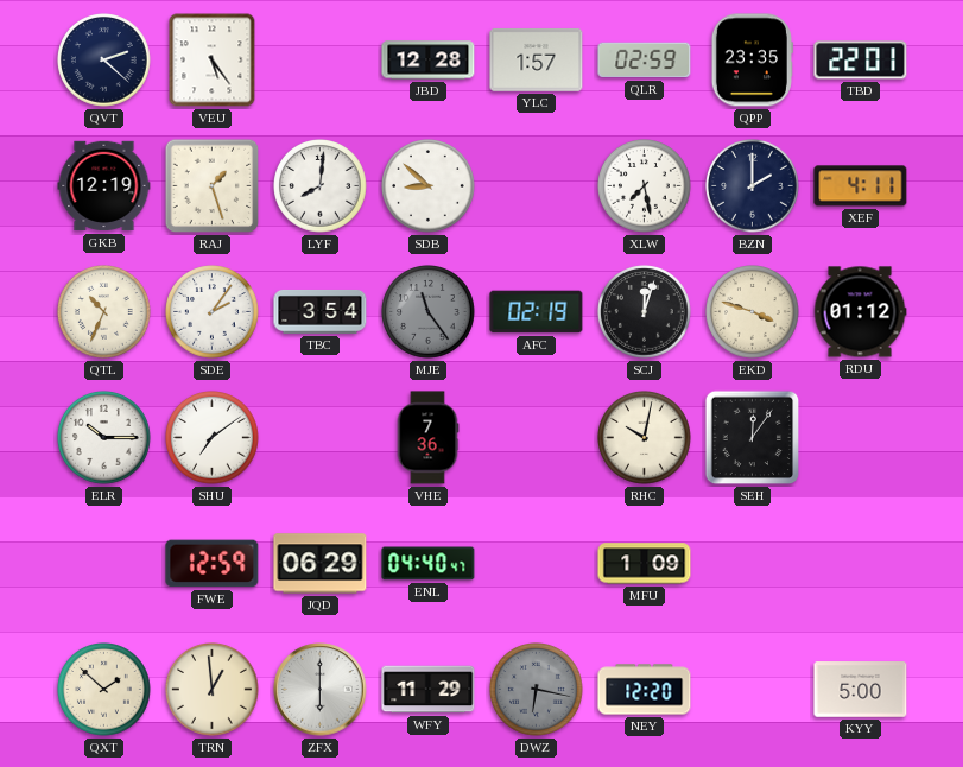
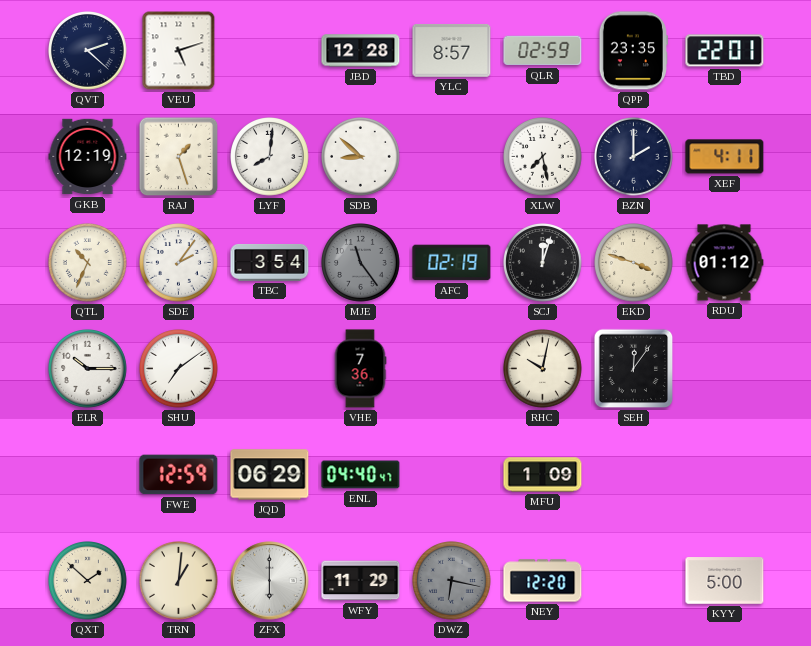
VEU: 5:24 -> 5:12 (179, 51)
YLC: 1:57 -> 8:57 (452, 50)
TRN: 12:59 -> 1:01 (179, 581)
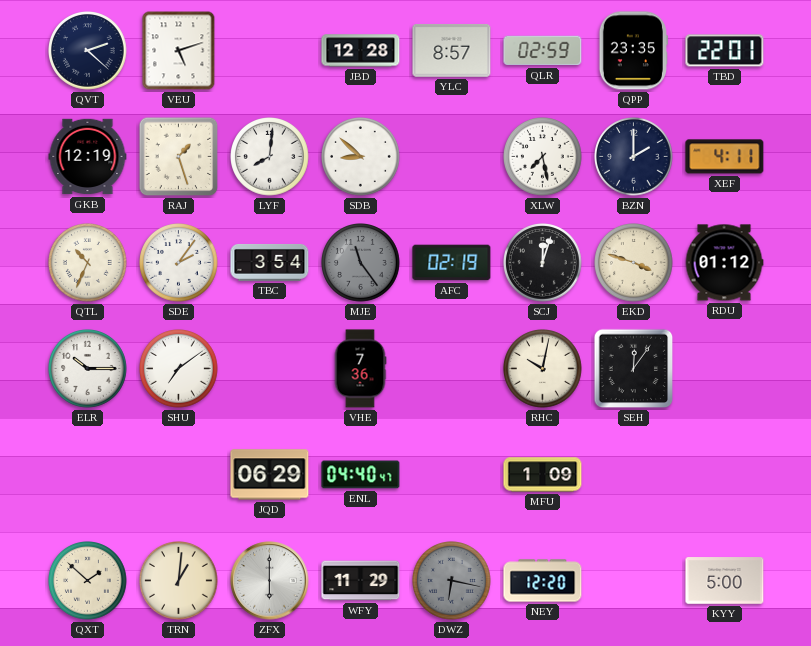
FWE: 12:59 -> none (179, 475)
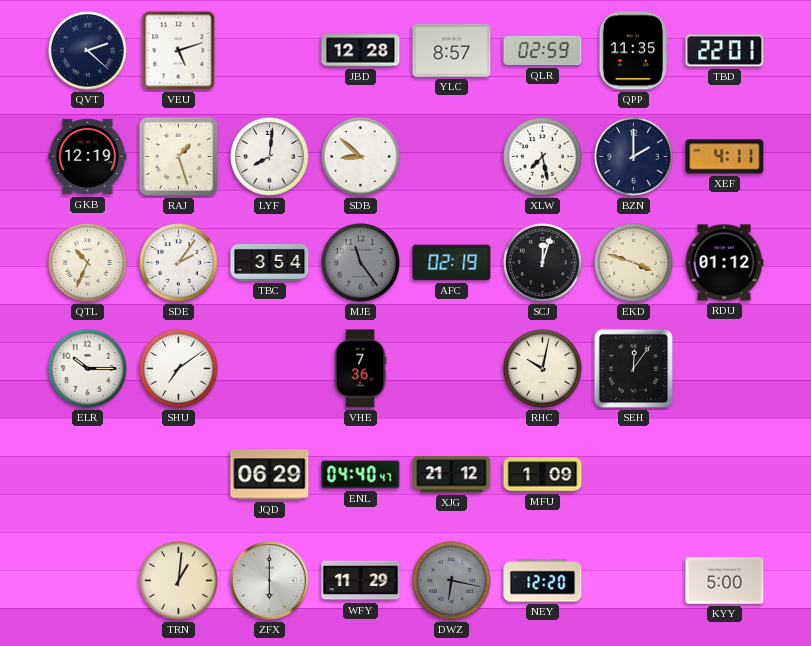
QPP: 23:35 -> 11:35 (633, 51)
XJG: none -> 21:12 (452, 475)
QXT: 1:52 -> none (88, 581)
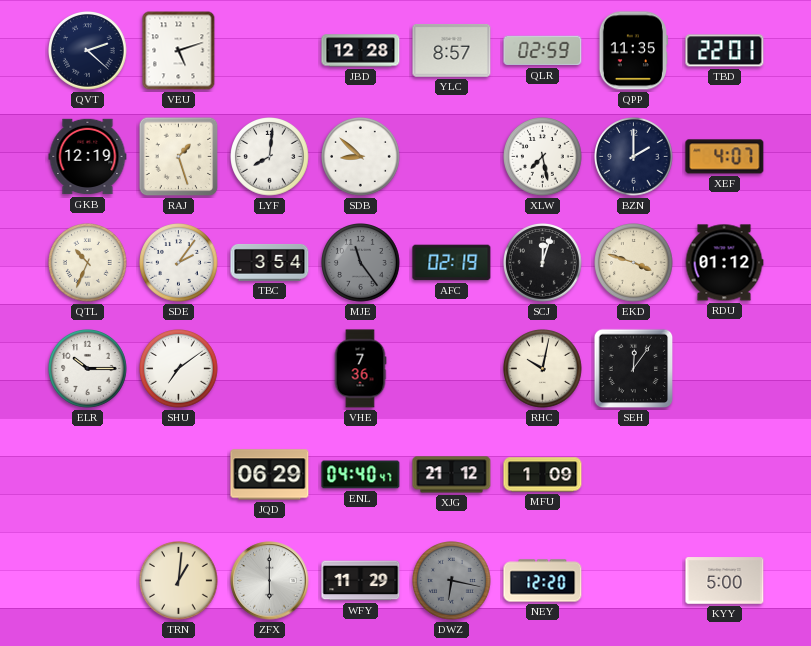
XEF: 4:11 -> 4:07 (725, 157)
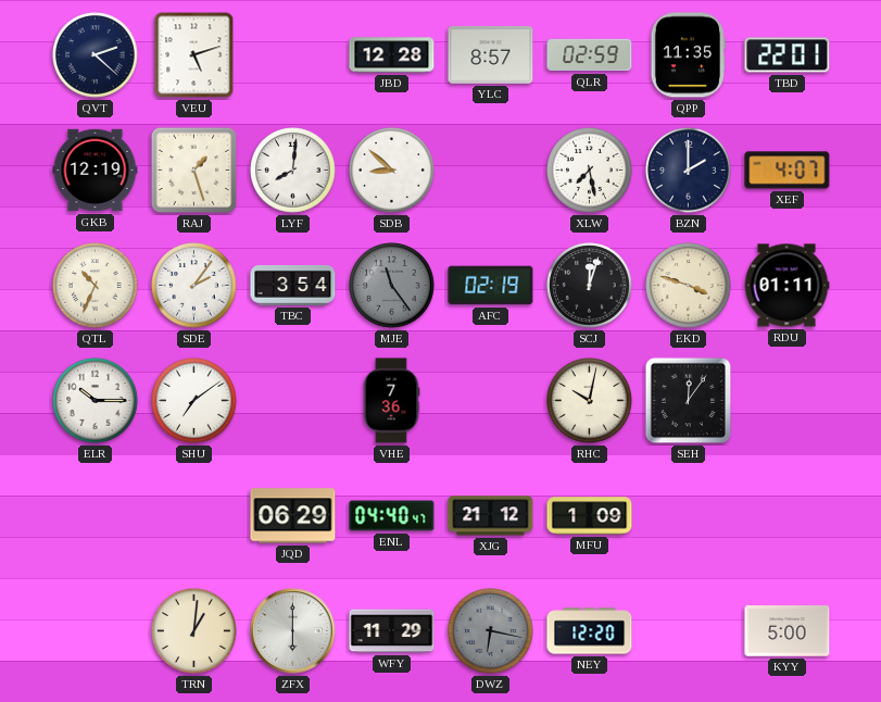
RDU: 01:12 -> 01:11 (786, 286)
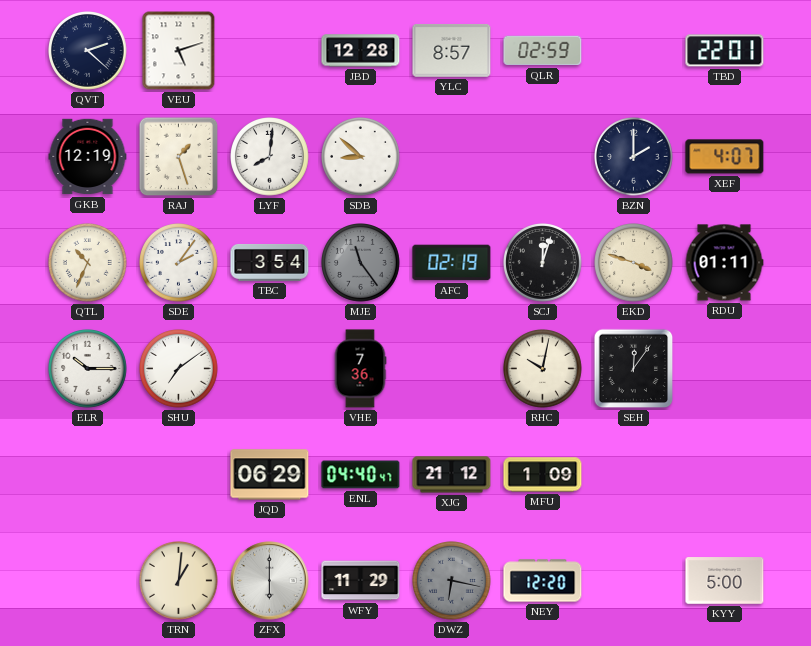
QPP: 11:35 -> none (688, 55)
XLW: 7:28 -> none (590, 171)
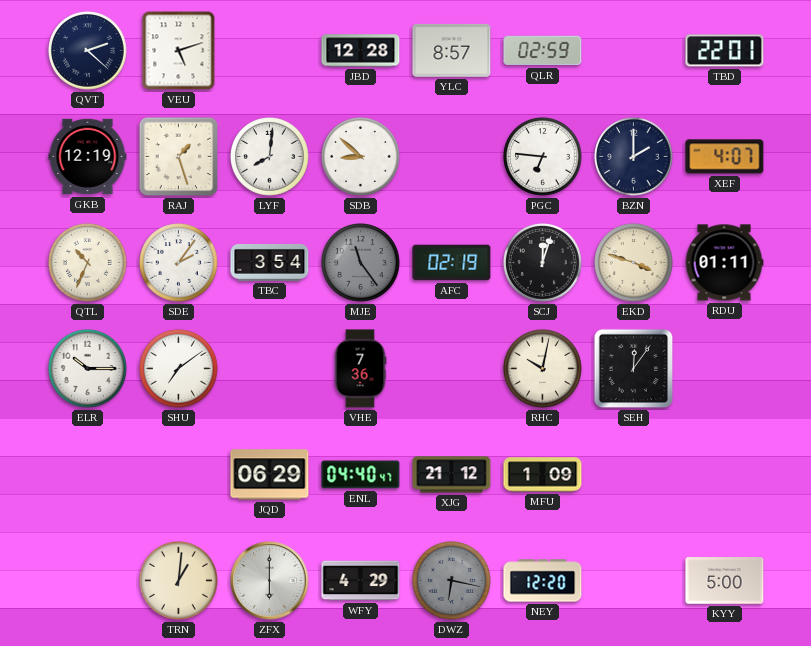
PGC: none -> 6:46 (543, 157)
WFY: 11:29 -> 4:29 (361, 581)
